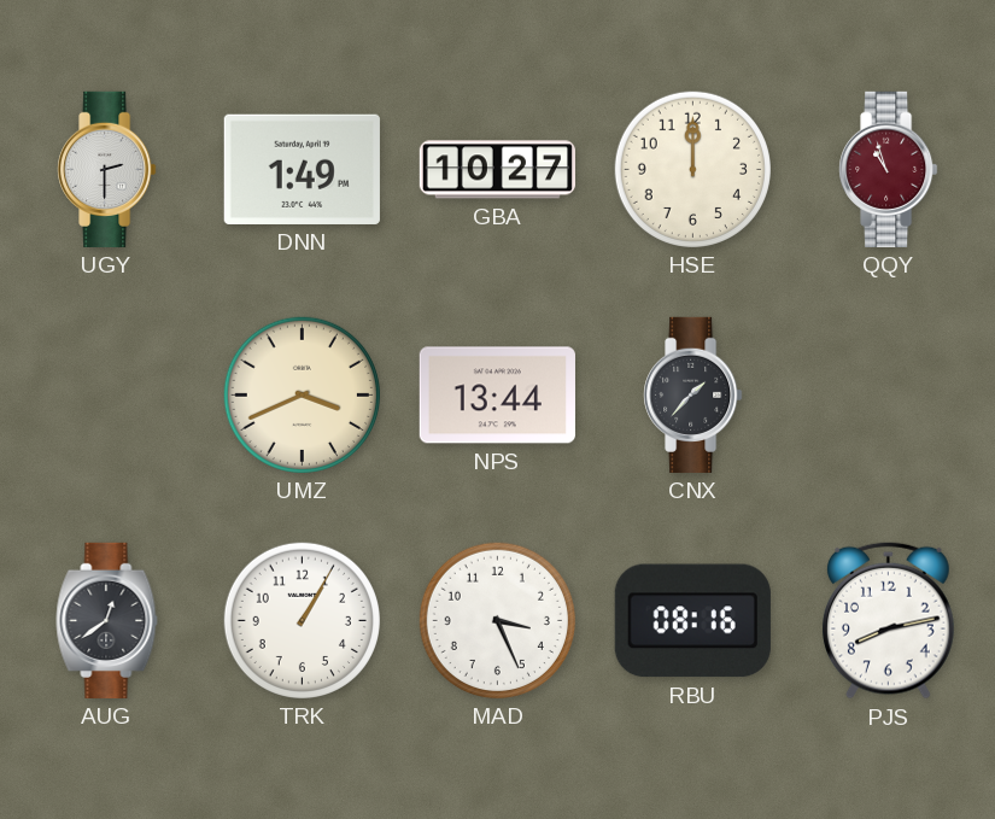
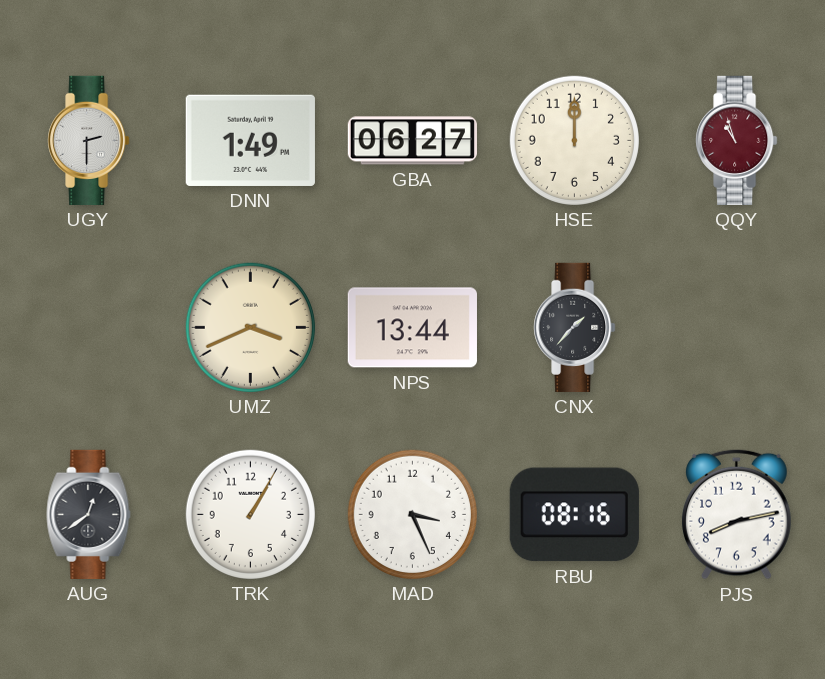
GBA: 10:27 -> 06:27 (412, 141)
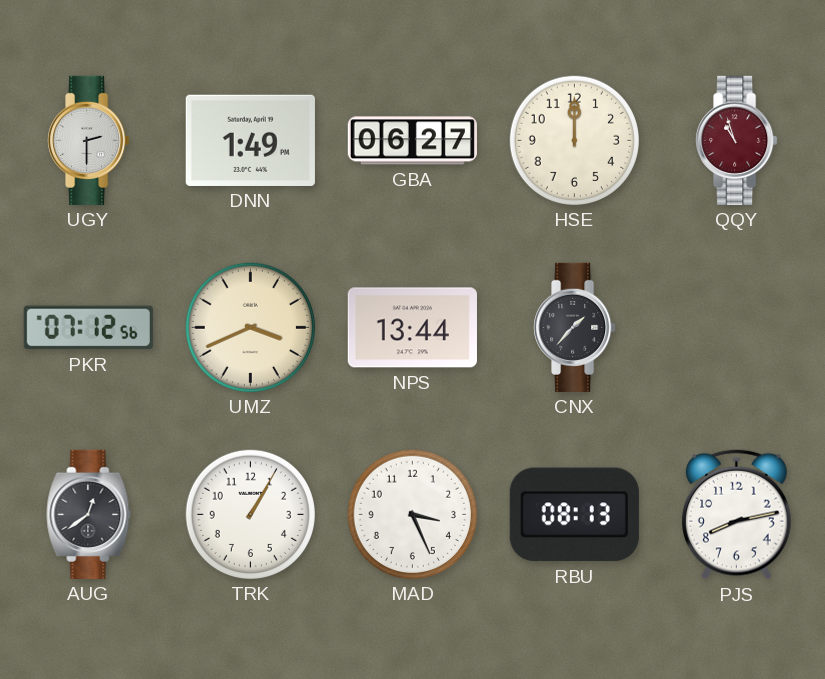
PKR: none -> 07:12 (88, 328)
RBU: 08:16 -> 08:13 (574, 515)
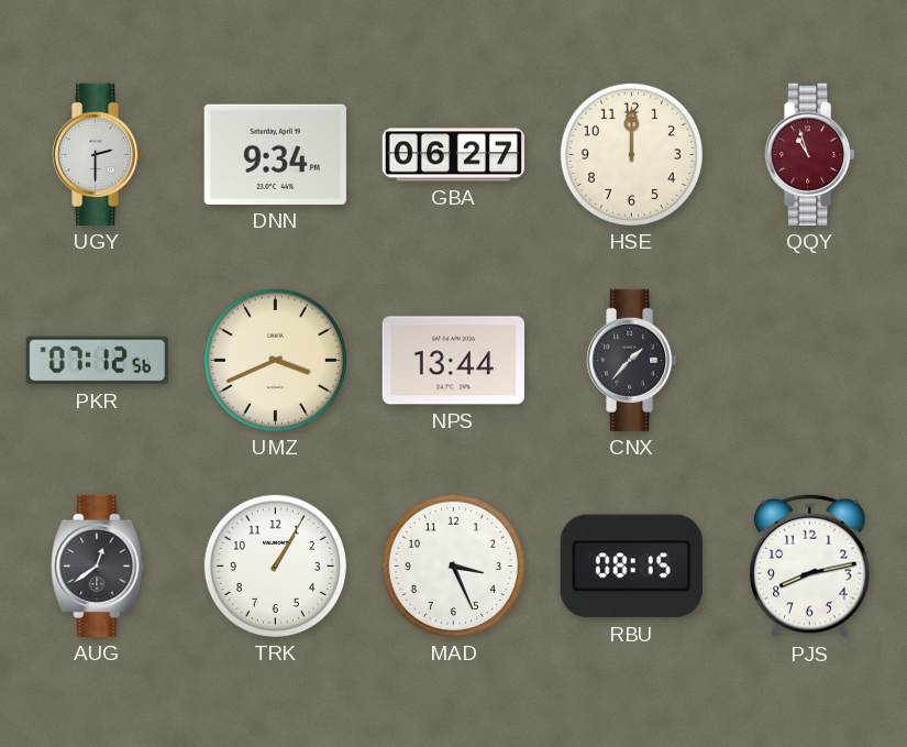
DNN: 1:49 -> 9:34 (275, 154)
RBU: 08:13 -> 08:15 (631, 567)
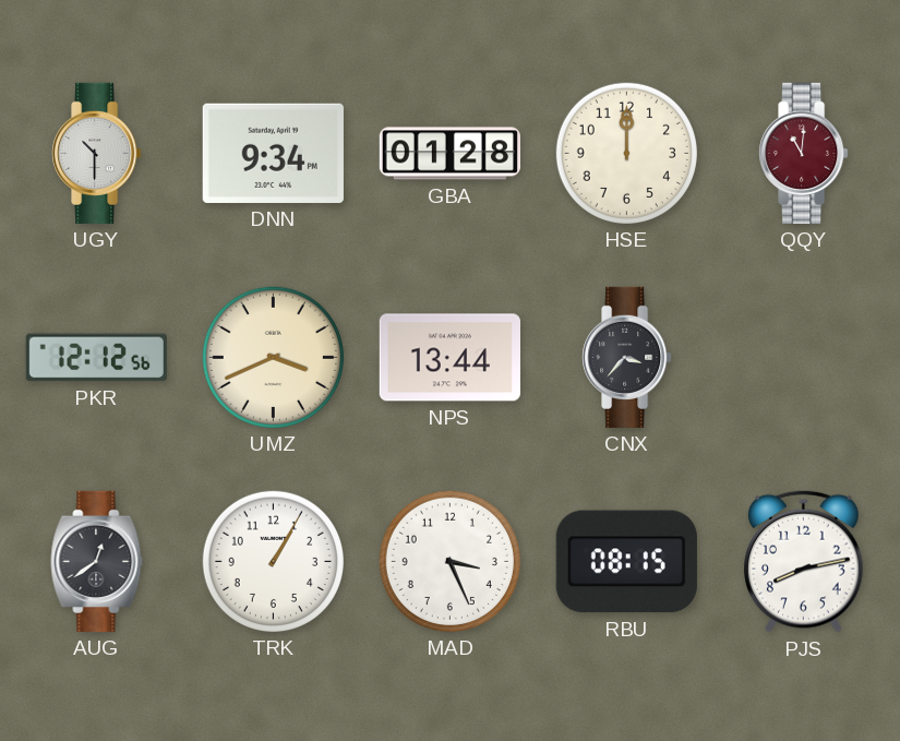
UGY: 2:30 -> 10:30 (97, 153)
GBA: 06:27 -> 01:28 (449, 154)
QQY: 10:57 -> 11:01 (804, 153)
PKR: 07:12 -> 12:12 (96, 358)
CNX: 1:37 -> 3:37 (627, 357)
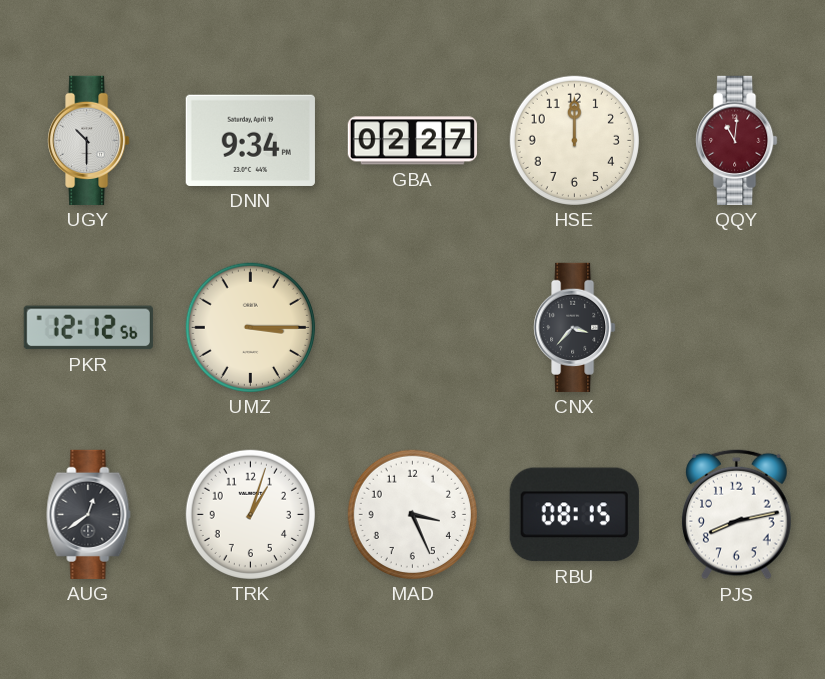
GBA: 01:28 -> 02:27 (412, 141)
UMZ: 3:41 -> 3:15 (250, 327)
NPS: 13:44 -> none (449, 358)
TRK: 1:05 -> 1:03 (250, 514)
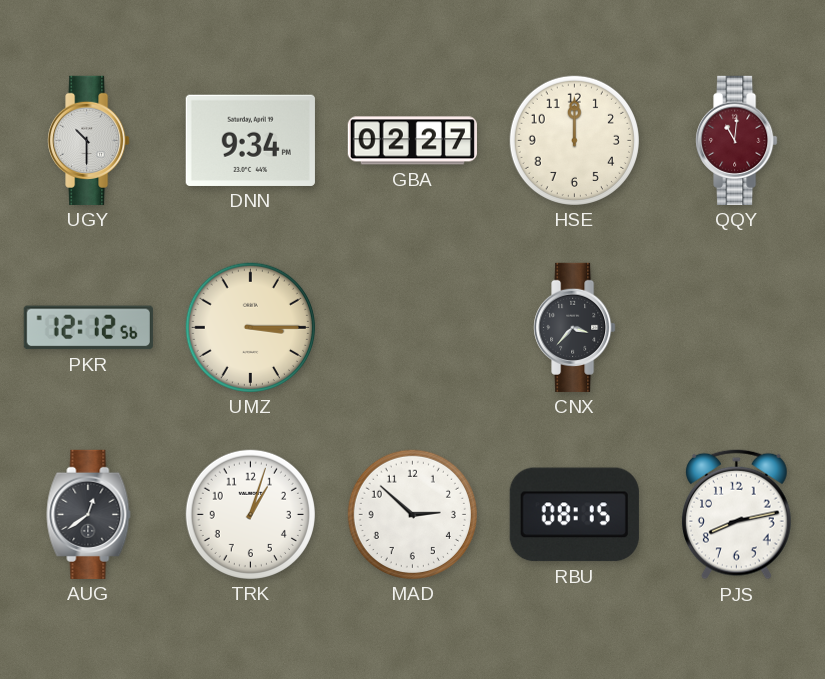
MAD: 3:26 -> 2:52 (412, 514)
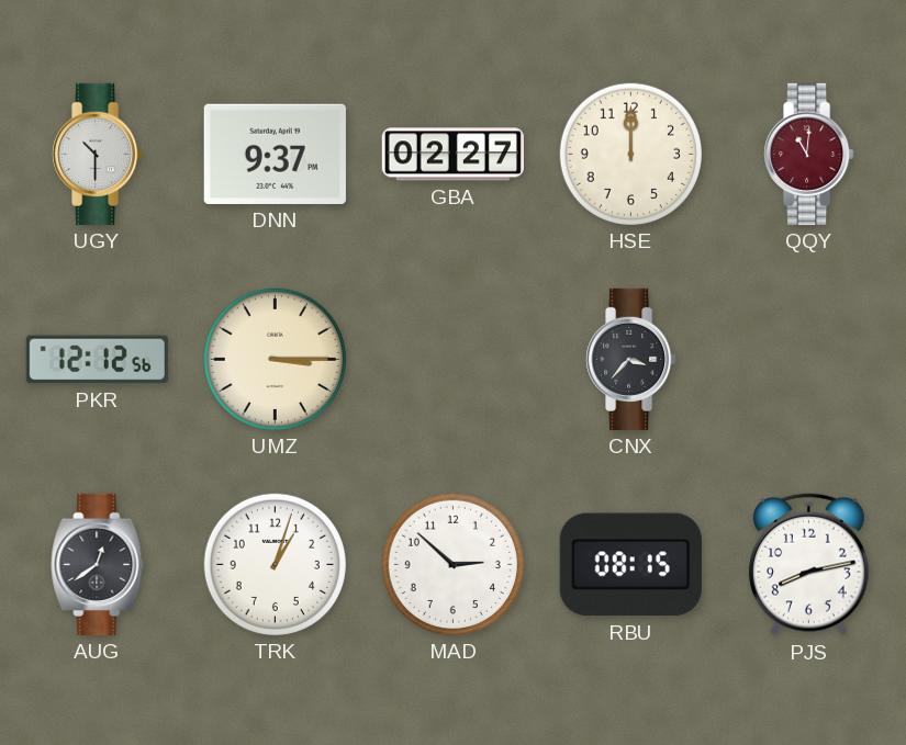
DNN: 9:34 -> 9:37 (275, 154)
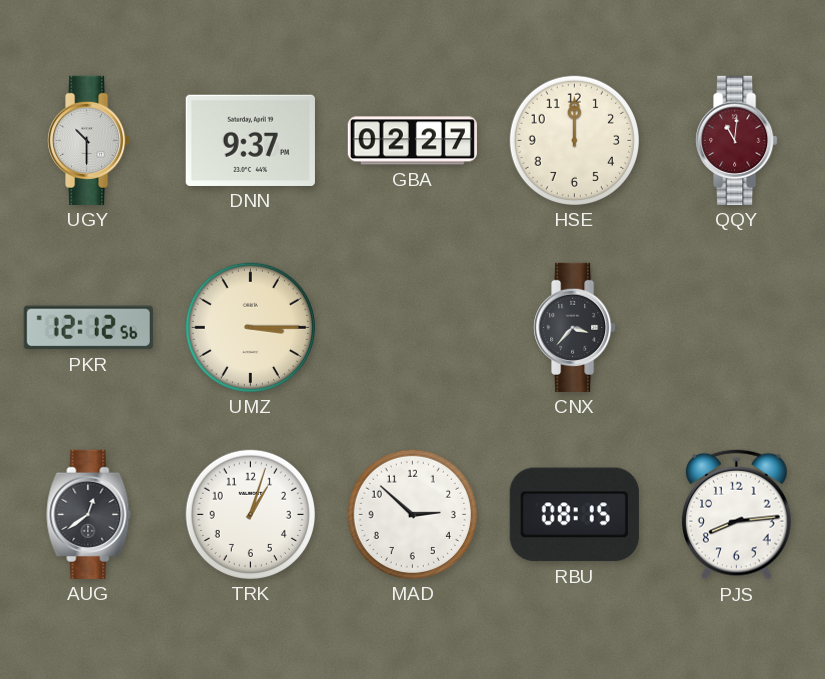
PJS: 8:13 -> 8:14 (737, 514)
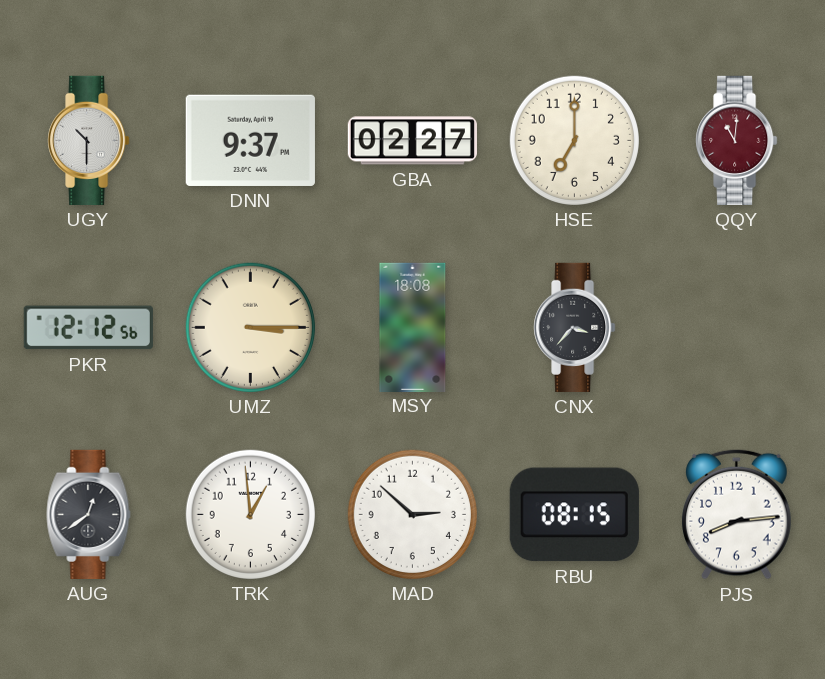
HSE: 12:00 -> 7:00 (574, 140)
MSY: none -> 18:08 (413, 327)
TRK: 1:03 -> 12:59 (250, 514)
